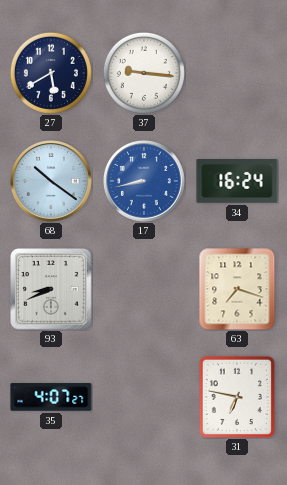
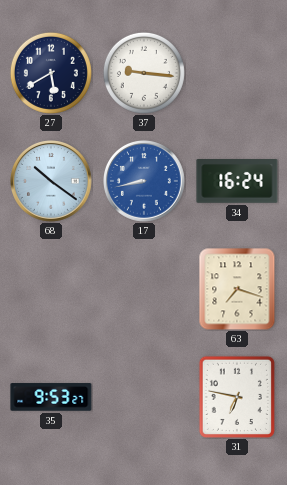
93: 8:41 -> none (52, 290)
35: 4:07 -> 9:53 (51, 397)
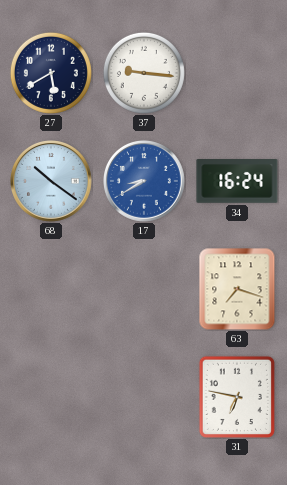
17: 8:43 -> 8:40 (145, 182)
35: 9:53 -> none (51, 397)
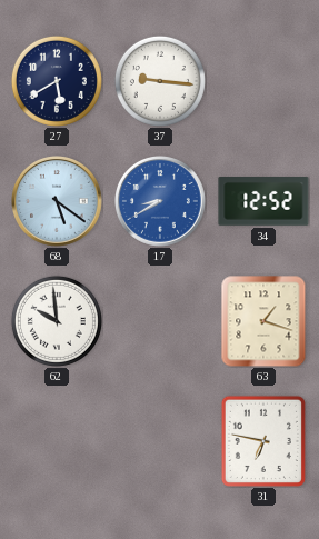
68: 10:21 -> 5:21 (58, 202)
34: 16:24 -> 12:52 (263, 202)
62: none -> 9:59 (57, 321)
63: 7:18 -> 1:18 (263, 321)
